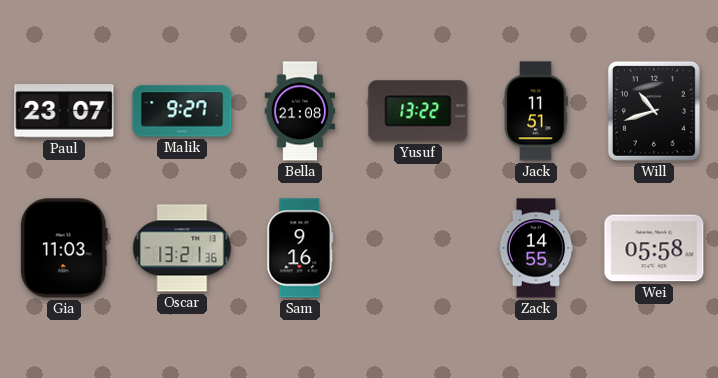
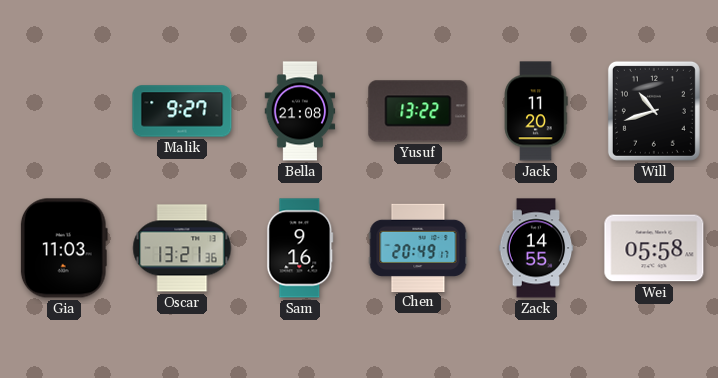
Paul: 23:07 -> none (64, 111)
Jack: 11:51 -> 11:20 (536, 111)
Chen: none -> 20:49 (418, 247)
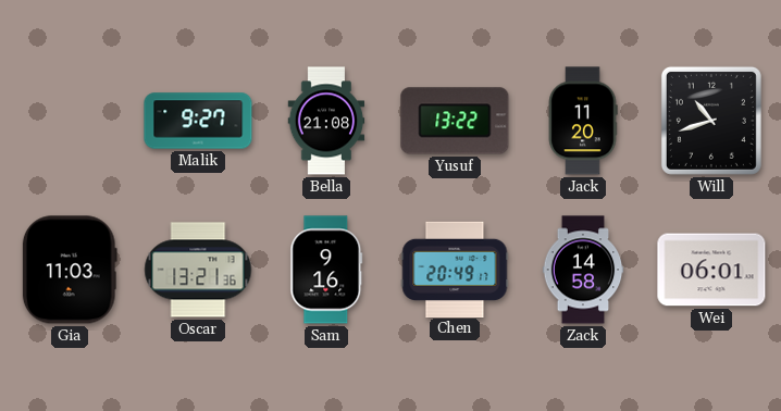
Zack: 14:55 -> 14:58 (583, 270)
Wei: 05:58 -> 06:01 (711, 270)
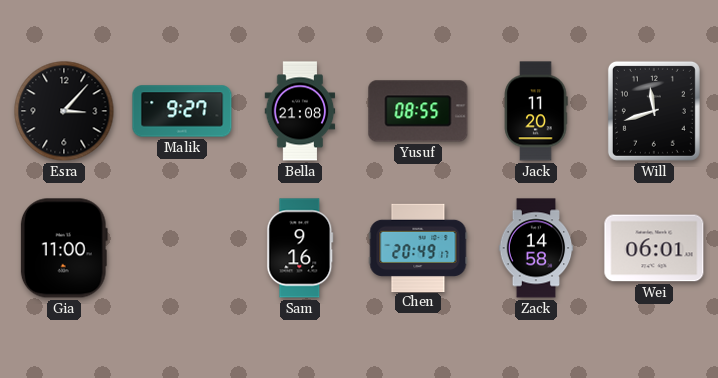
Esra: none -> 3:07 (64, 111)
Yusuf: 13:22 -> 08:55 (418, 111)
Will: 10:42 -> 11:42 (654, 111)
Gia: 11:03 -> 11:00 (64, 248)
Oscar: 13:21 -> none (198, 270)
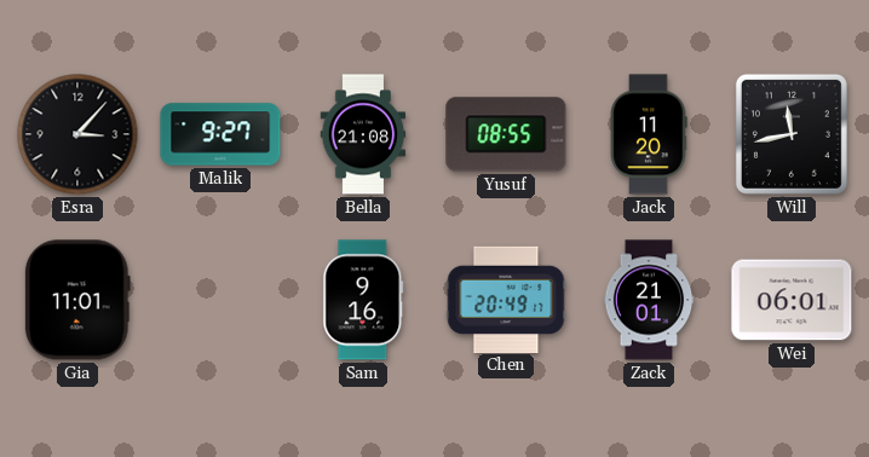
Will: 11:42 -> 11:43 (792, 134)
Gia: 11:00 -> 11:01 (77, 300)
Zack: 14:58 -> 21:01 (649, 300)
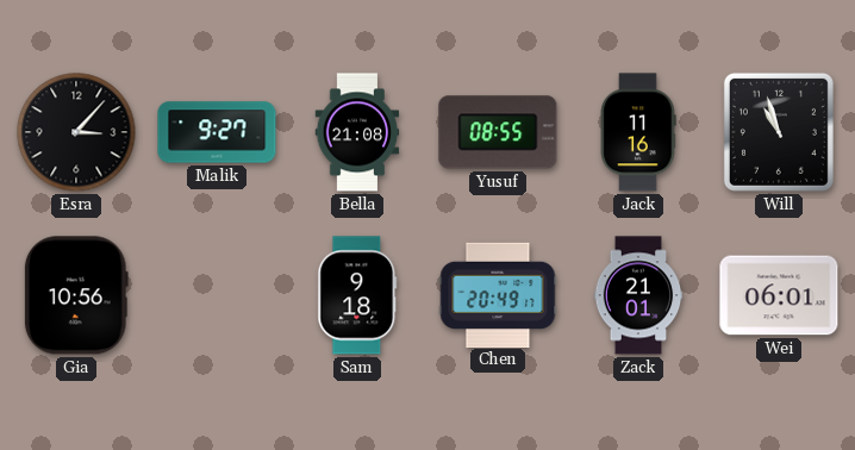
Jack: 11:20 -> 11:16 (638, 132)
Will: 11:43 -> 10:57 (779, 132)
Gia: 11:01 -> 10:56 (76, 295)
Sam: 9:16 -> 9:18 (357, 295)
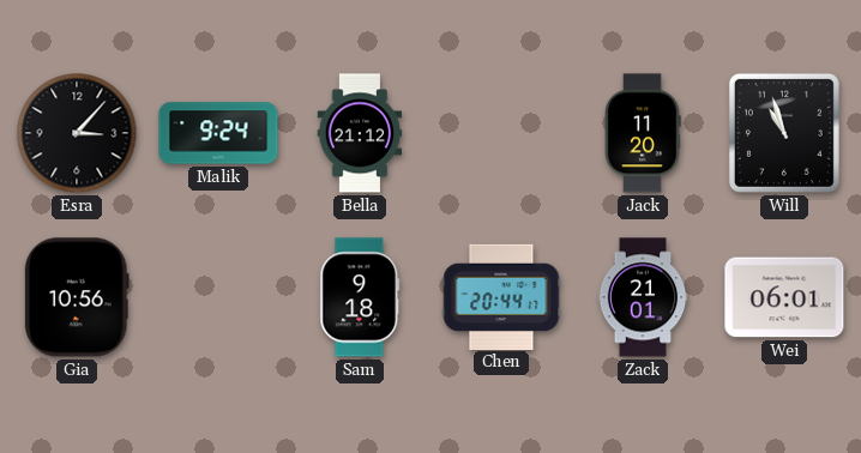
Malik: 9:27 -> 9:24 (218, 133)
Bella: 21:08 -> 21:12 (360, 133)
Yusuf: 08:55 -> none (498, 132)
Jack: 11:16 -> 11:20 (643, 133)
Chen: 20:49 -> 20:44 (501, 296)
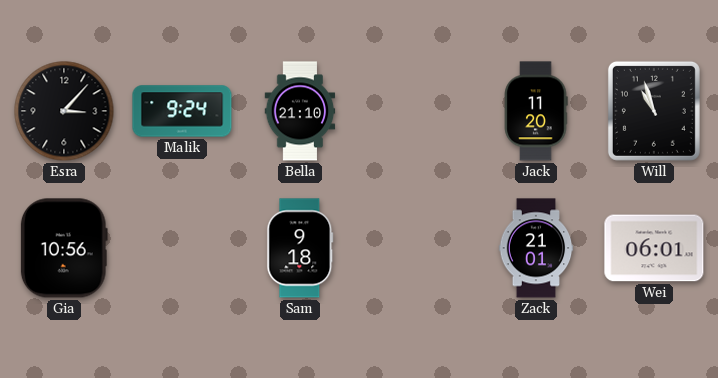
Bella: 21:12 -> 21:10 (300, 111)
Chen: 20:44 -> none (501, 296)
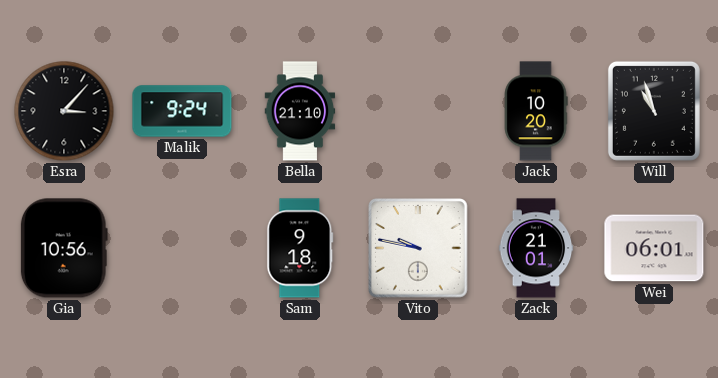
Jack: 11:20 -> 10:20 (536, 111)
Vito: none -> 9:47 (419, 249)
